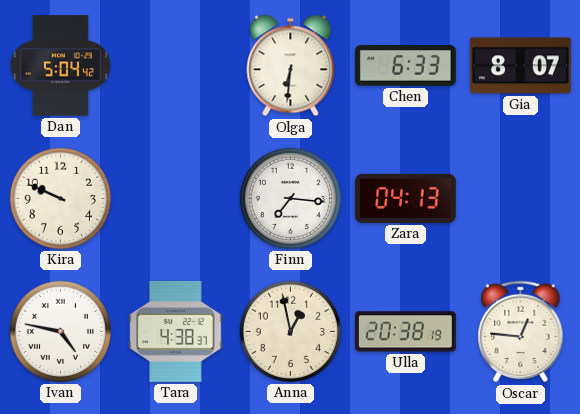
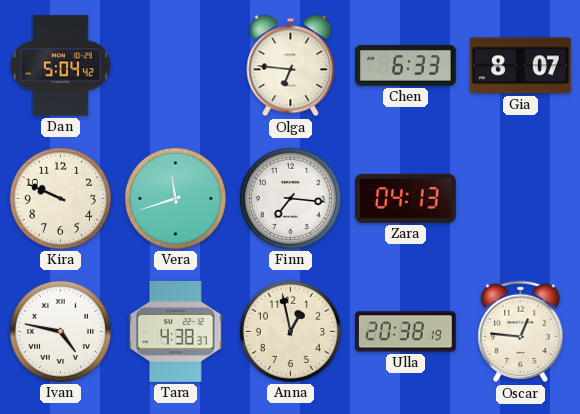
Olga: 6:31 -> 6:46 (291, 66)
Vera: none -> 11:42 (175, 198)
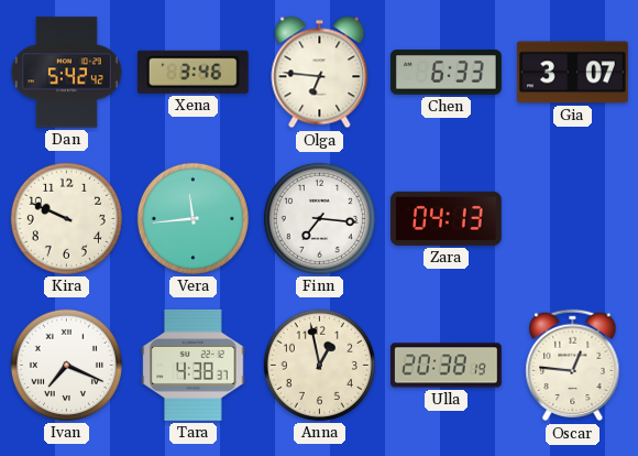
Dan: 5:04 -> 5:42 (66, 73)
Xena: none -> 3:46 (193, 72)
Gia: 8:07 -> 3:07 (572, 73)
Vera: 11:42 -> 11:44 (193, 218)
Ivan: 4:47 -> 7:19 (66, 365)
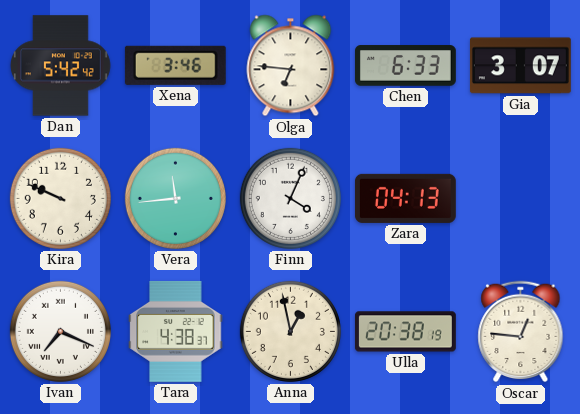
Finn: 7:16 -> 4:04 (290, 198)
